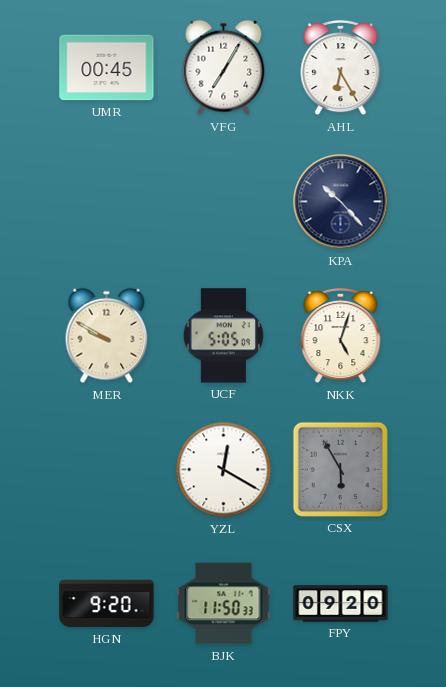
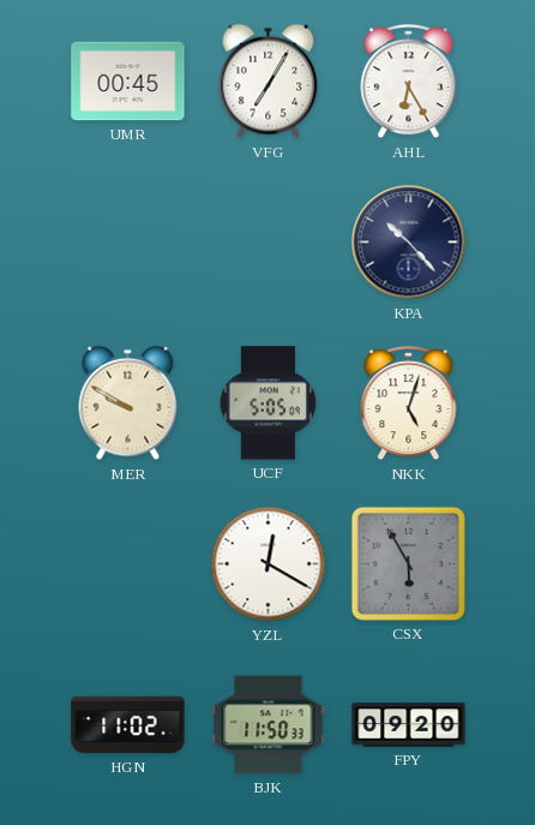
HGN: 9:20 -> 11:02 (128, 725)
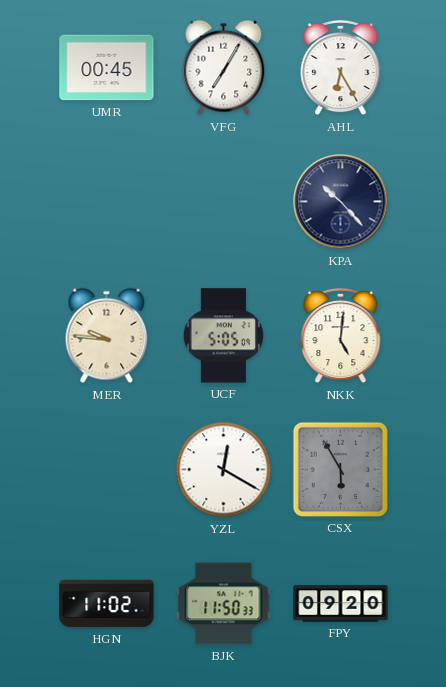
MER: 9:50 -> 9:46 (107, 336)
NKK: 5:03 -> 5:01 (341, 336)
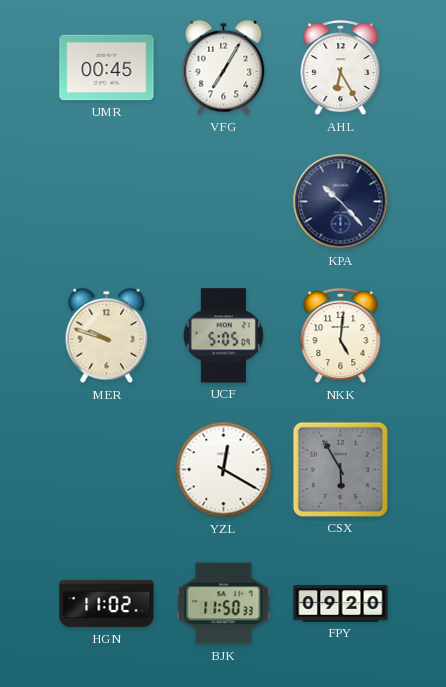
MER: 9:46 -> 9:48 (107, 336)
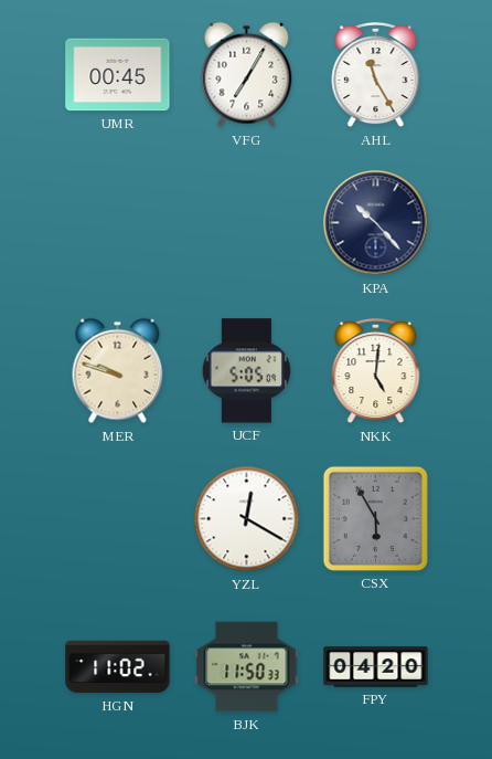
AHL: 6:25 -> 11:25 (376, 75)
FPY: 09:20 -> 04:20 (376, 667)
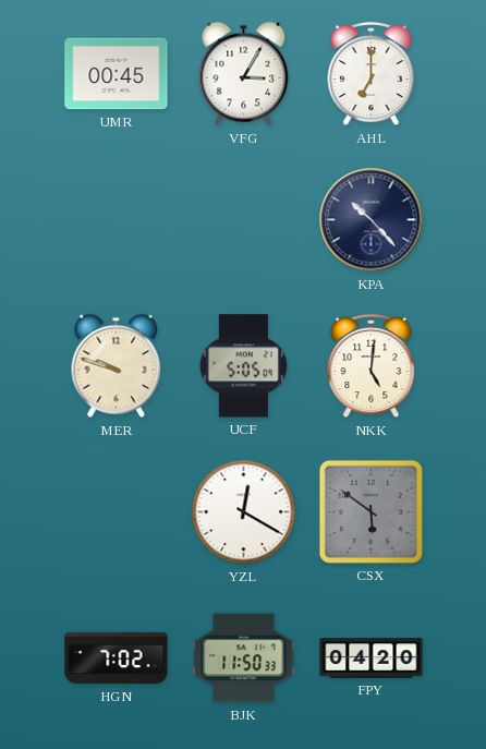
VFG: 7:05 -> 3:05 (244, 74)
AHL: 11:25 -> 7:00 (372, 74)
CSX: 5:55 -> 5:51 (370, 511)
HGN: 11:02 -> 7:02 (117, 659)
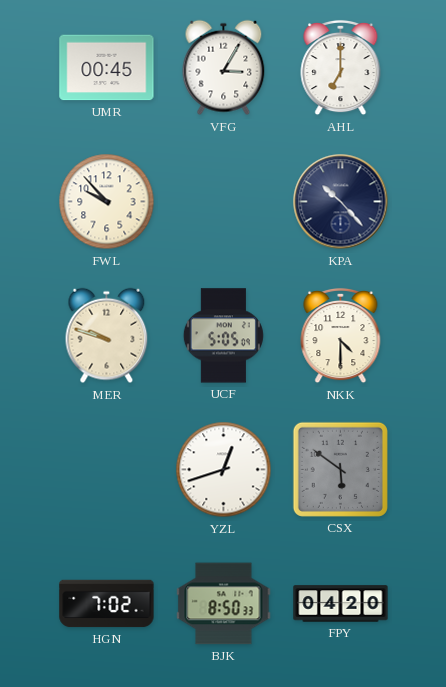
FWL: none -> 9:53 (107, 202)
NKK: 5:01 -> 4:30 (341, 336)
YZL: 12:20 -> 12:42 (224, 470)
BJK: 11:50 -> 8:50 (224, 604)
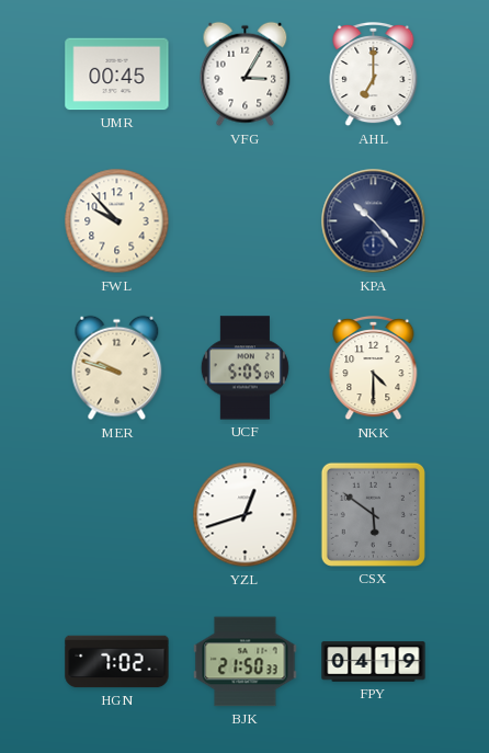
BJK: 8:50 -> 21:50 (246, 662)
FPY: 04:20 -> 04:19 (374, 662)
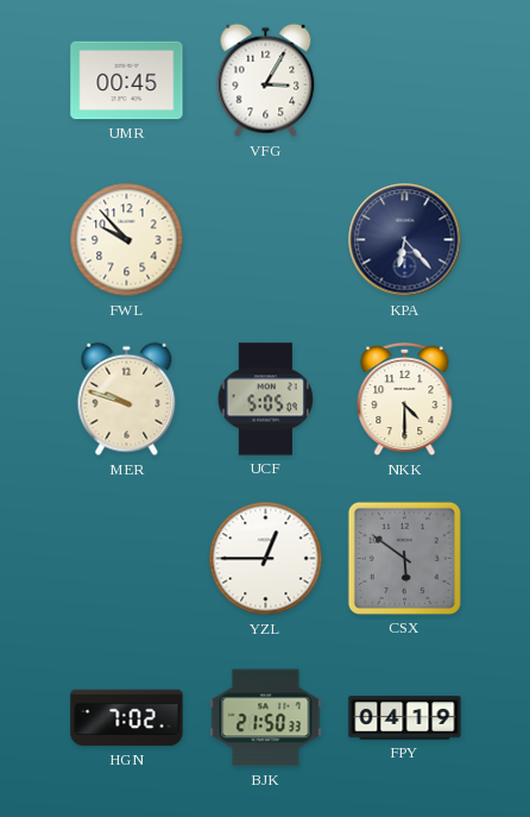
AHL: 7:00 -> none (374, 75)
KPA: 10:23 -> 6:23 (405, 240)
YZL: 12:42 -> 12:45 (266, 559)
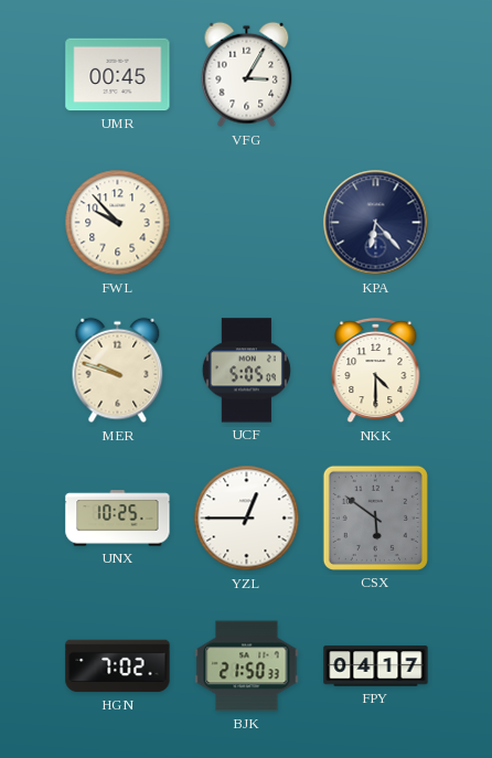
UNX: none -> 10:25 (118, 519)
FPY: 04:19 -> 04:17 (376, 666)
